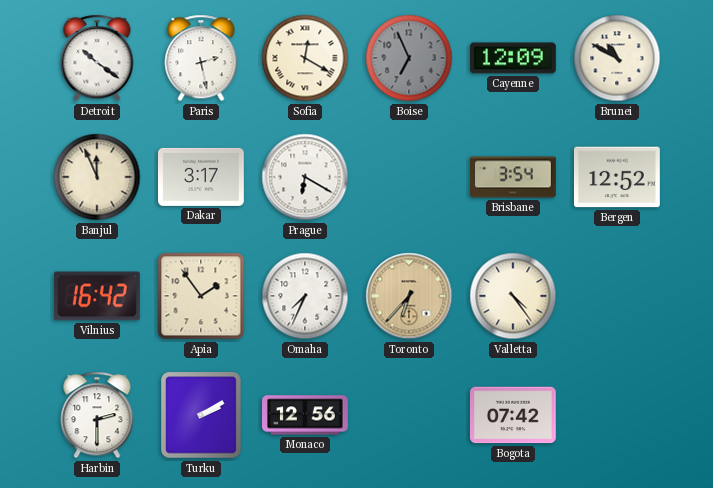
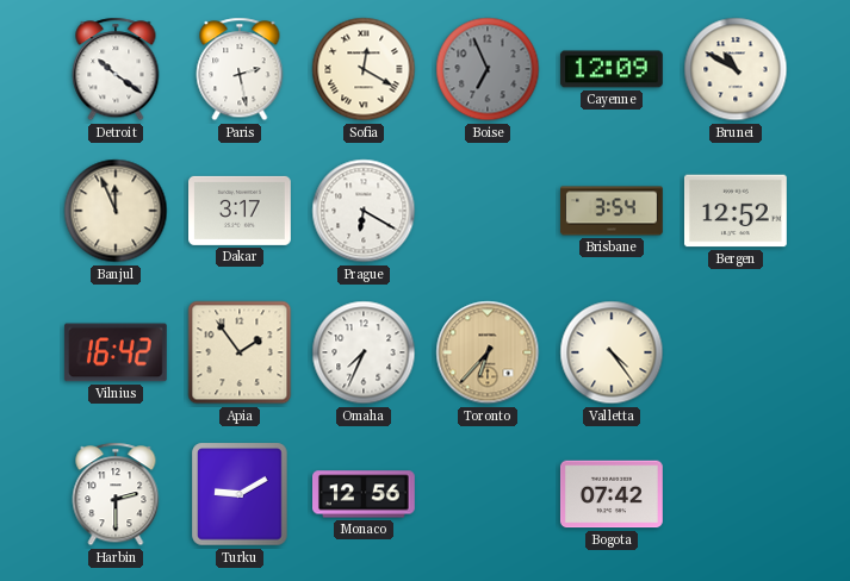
Turku: 2:10 -> 9:10 (240, 494)
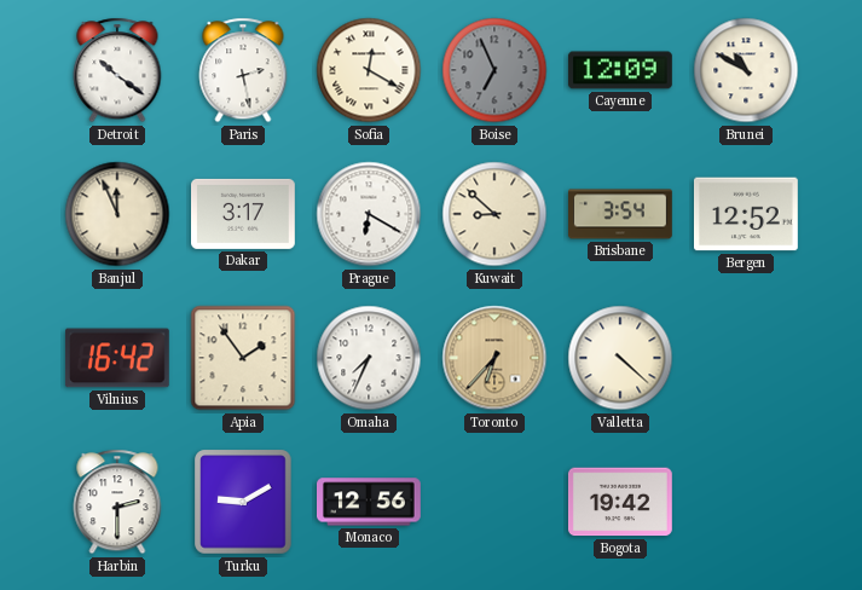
Kuwait: none -> 8:52 (494, 214)
Valletta: 4:24 -> 4:22 (620, 358)
Bogota: 07:42 -> 19:42 (620, 502)
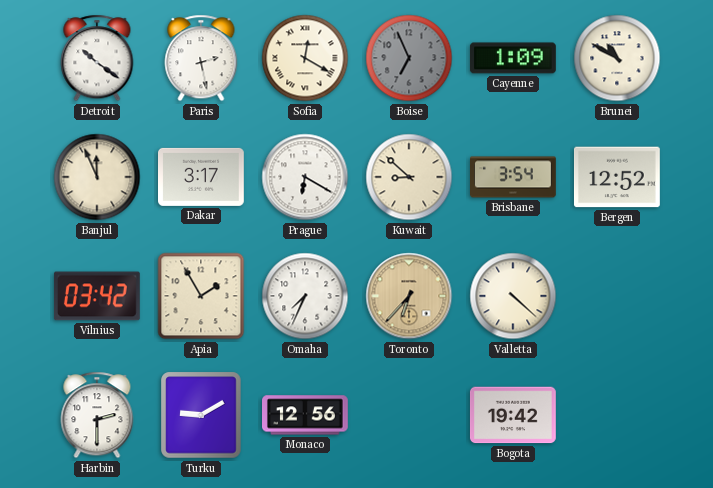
Cayenne: 12:09 -> 1:09 (513, 58)
Vilnius: 16:42 -> 03:42 (97, 296)
Apia: 1:54 -> 1:55 (201, 296)
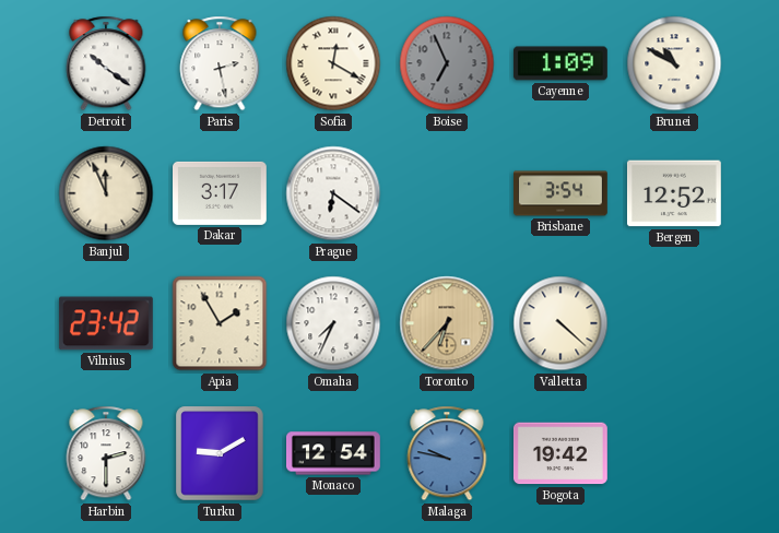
Prague: 6:20 -> 6:21 (333, 193)
Kuwait: 8:52 -> none (409, 177)
Vilnius: 03:42 -> 23:42 (106, 323)
Monaco: 12:56 -> 12:54 (334, 453)
Malaga: none -> 9:47 (447, 453)
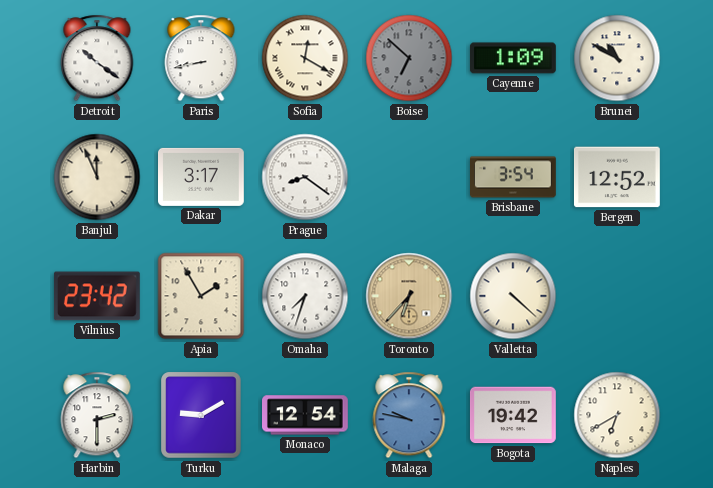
Paris: 2:28 -> 8:43 (201, 58)
Boise: 6:56 -> 6:52 (409, 58)
Prague: 6:21 -> 8:21 (305, 177)
Omaha: 7:34 -> 7:33 (305, 296)
Naples: none -> 6:40 (617, 415)
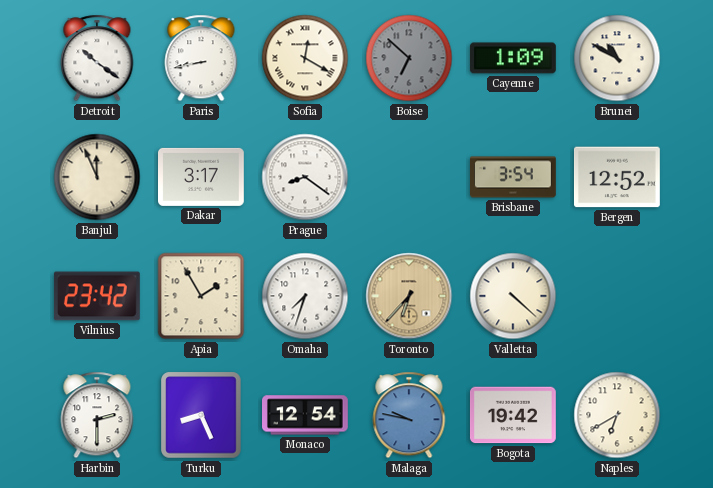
Turku: 9:10 -> 8:26 (201, 415)
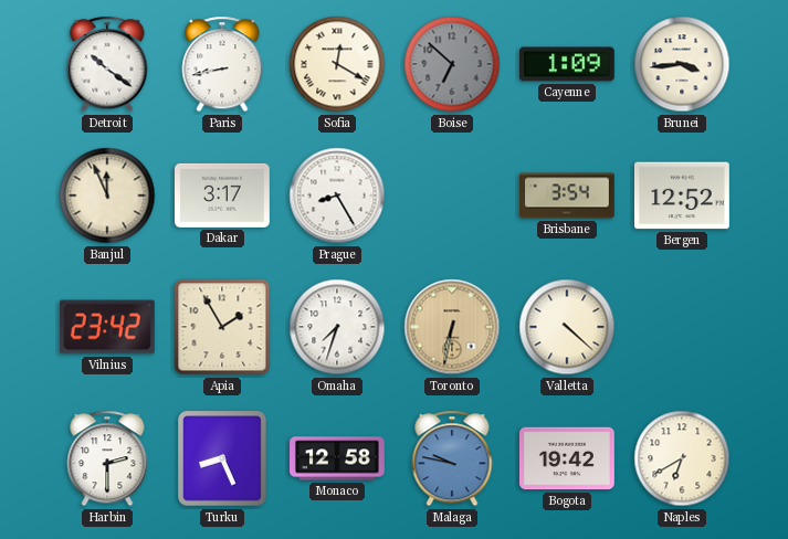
Brunei: 10:50 -> 3:44 (682, 64)
Prague: 8:21 -> 8:25 (337, 195)
Toronto: 6:37 -> 6:32 (452, 327)
Monaco: 12:54 -> 12:58 (338, 458)
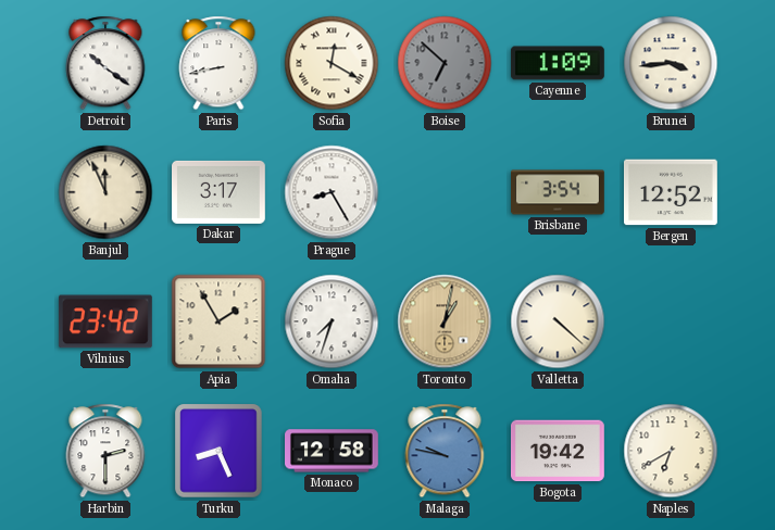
Toronto: 6:32 -> 1:02 (445, 321)
